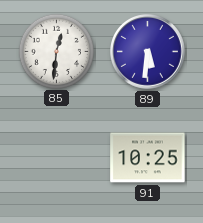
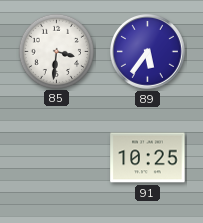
85: 12:31 -> 3:31 (56, 51)
89: 5:31 -> 5:36 (148, 52)
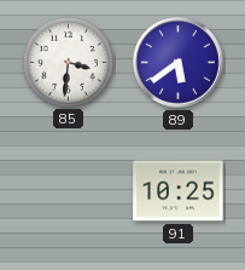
89: 5:36 -> 5:39 (179, 63)
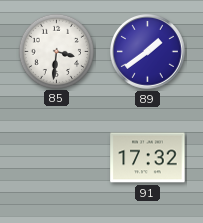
89: 5:39 -> 1:39 (148, 52)
91: 10:25 -> 17:32 (148, 158)
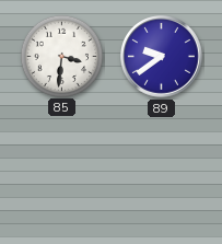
89: 1:39 -> 9:39 (162, 57)
91: 17:32 -> none (148, 158)
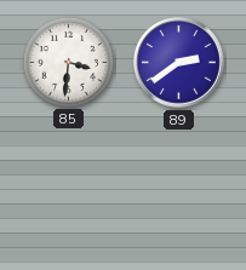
89: 9:39 -> 2:39 (179, 63)
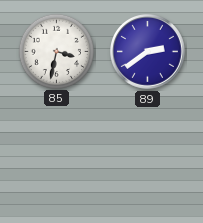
85: 3:31 -> 3:32 (56, 51)
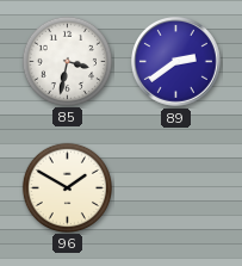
96: none -> 1:50 (67, 187)
